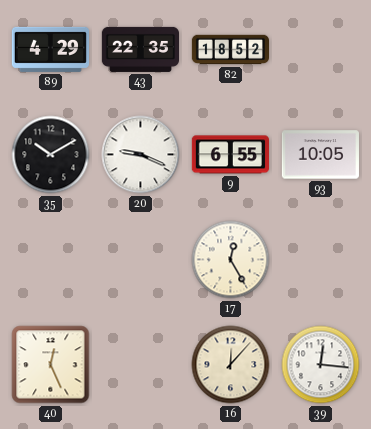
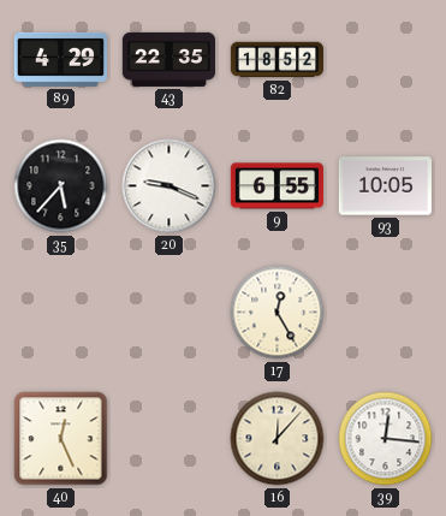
35: 10:10 -> 5:37 (61, 186)
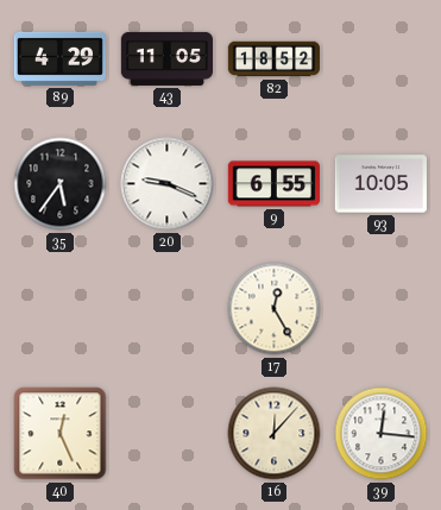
43: 22:35 -> 11:05 (166, 58)
35: 5:37 -> 5:36 (61, 184)
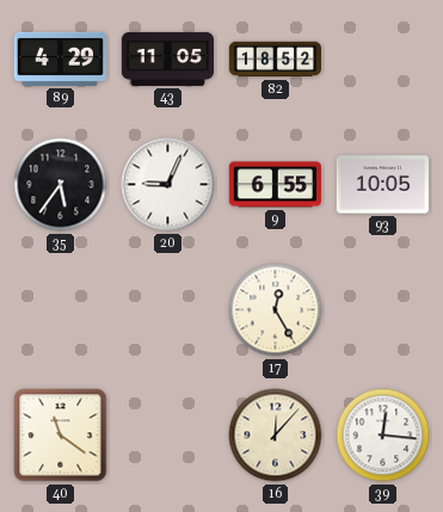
20: 9:19 -> 9:04 (168, 185)
40: 12:26 -> 11:21 (61, 436)
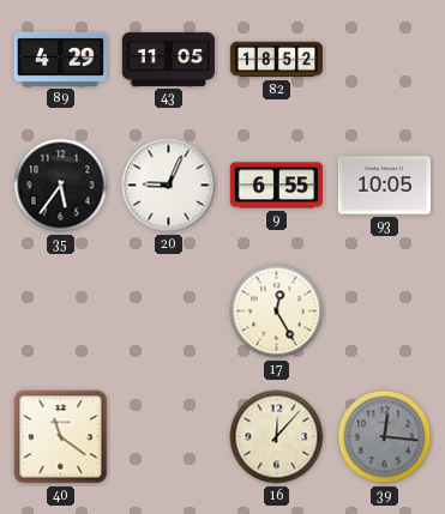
39 dial: white -> grey (385, 437)
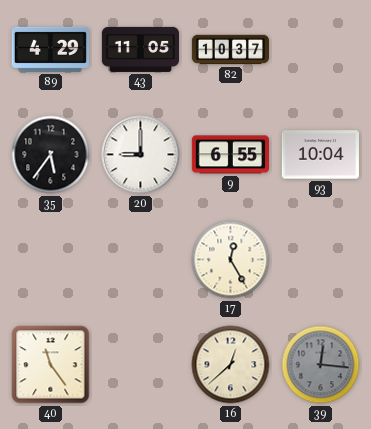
82: 18:52 -> 10:37 (231, 50)
20: 9:04 -> 9:00 (141, 155)
93: 10:05 -> 10:04 (320, 155)
40: 11:21 -> 11:24 (51, 365)
16: 12:07 -> 12:38 (231, 365)
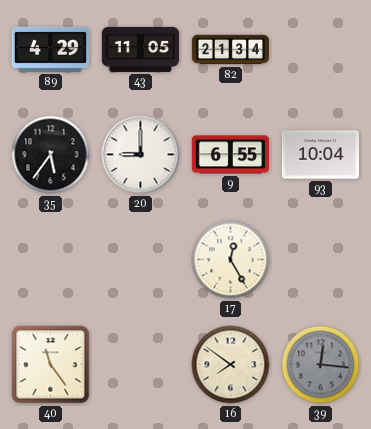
82: 10:37 -> 21:34 (231, 50)
16: 12:38 -> 7:51 (231, 365)
